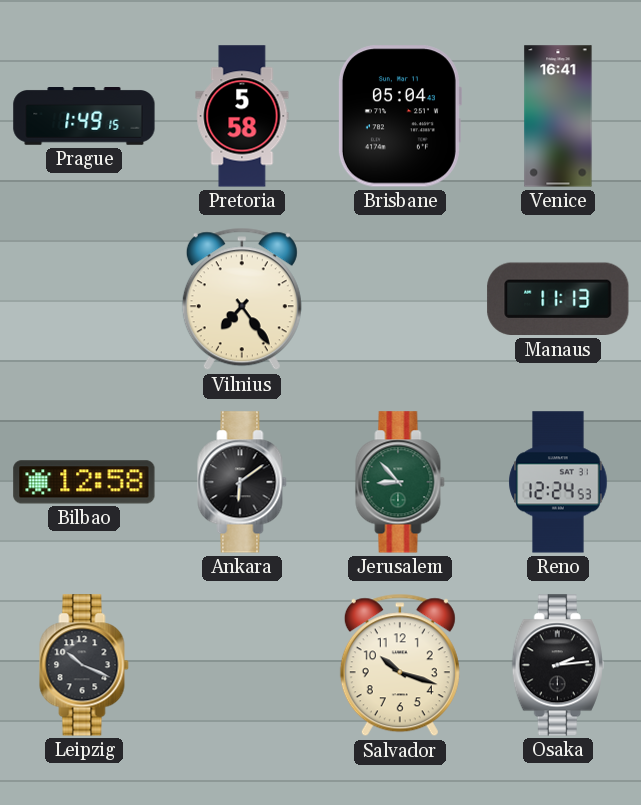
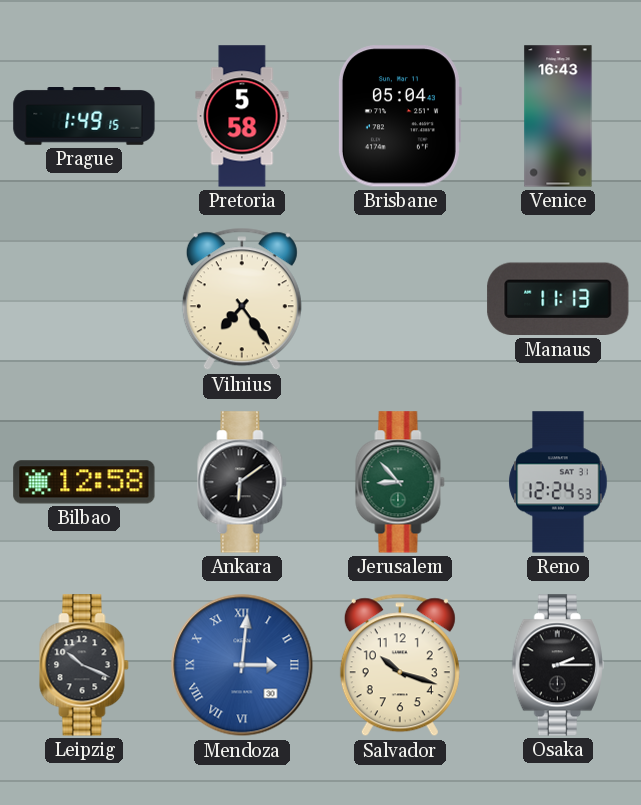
Venice: 16:41 -> 16:43 (558, 116)
Mendoza: none -> 3:01 (242, 665)
Osaka: 2:14 -> 2:15 (558, 665)
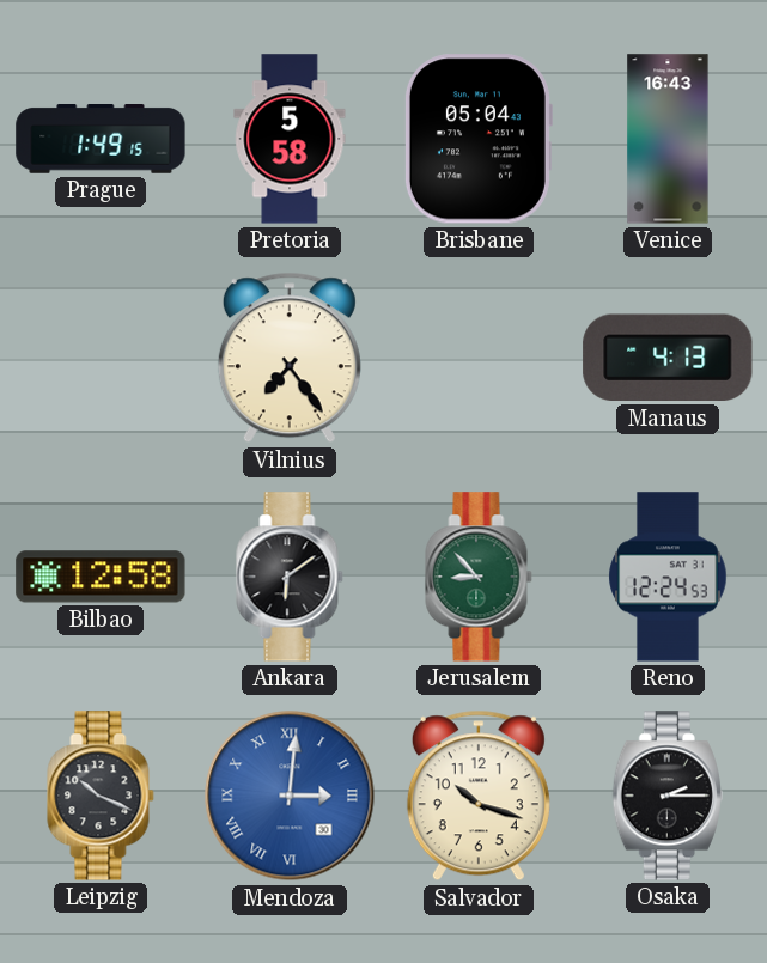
Manaus: 11:13 -> 4:13 (668, 358)
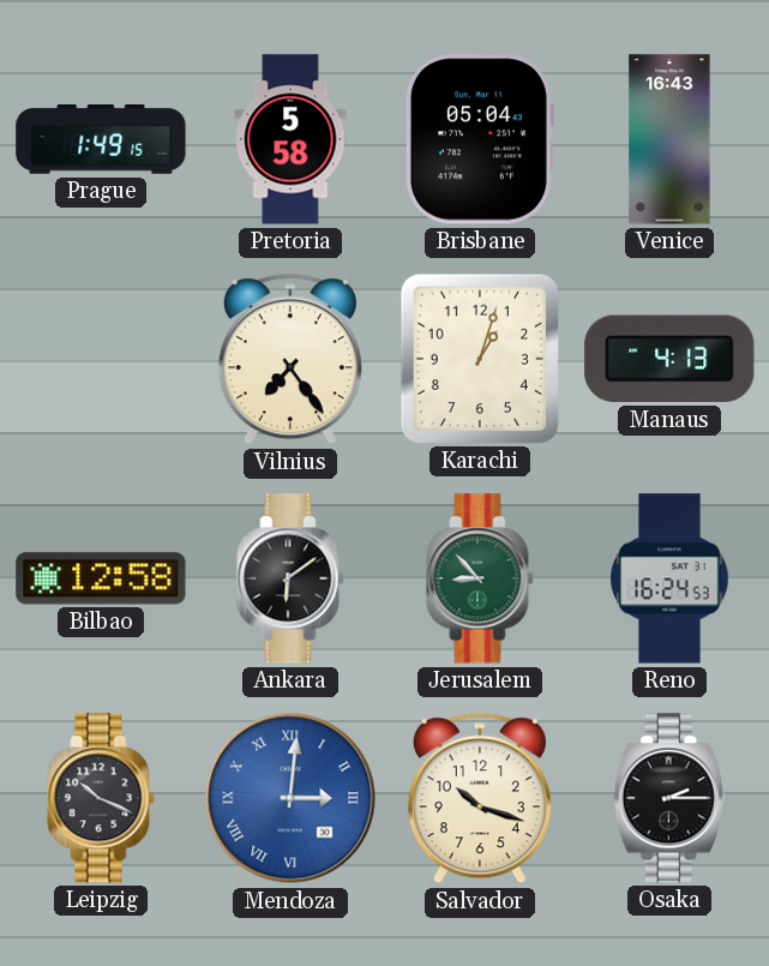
Karachi: none -> 1:03 (480, 359)
Reno: 12:24 -> 16:24 (669, 578)
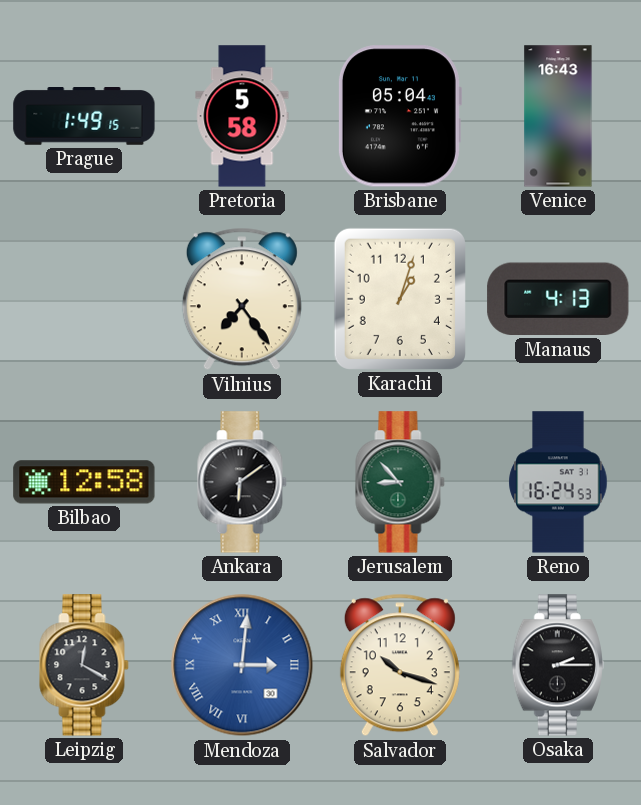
Leipzig: 10:19 -> 12:20 (84, 665)
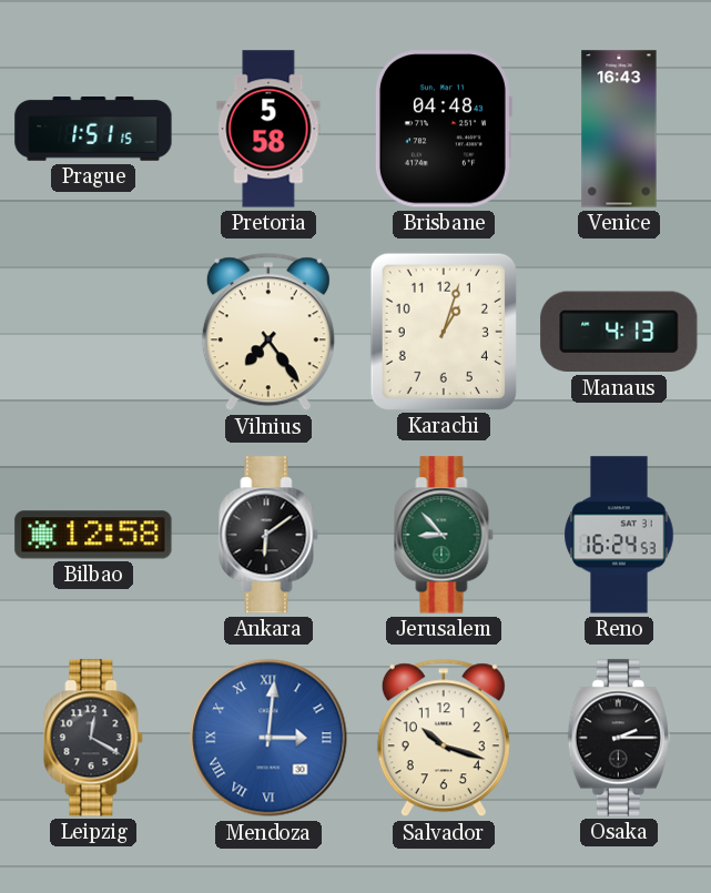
Prague: 1:49 -> 1:51 (93, 130)
Brisbane: 05:04 -> 04:48 (443, 129)
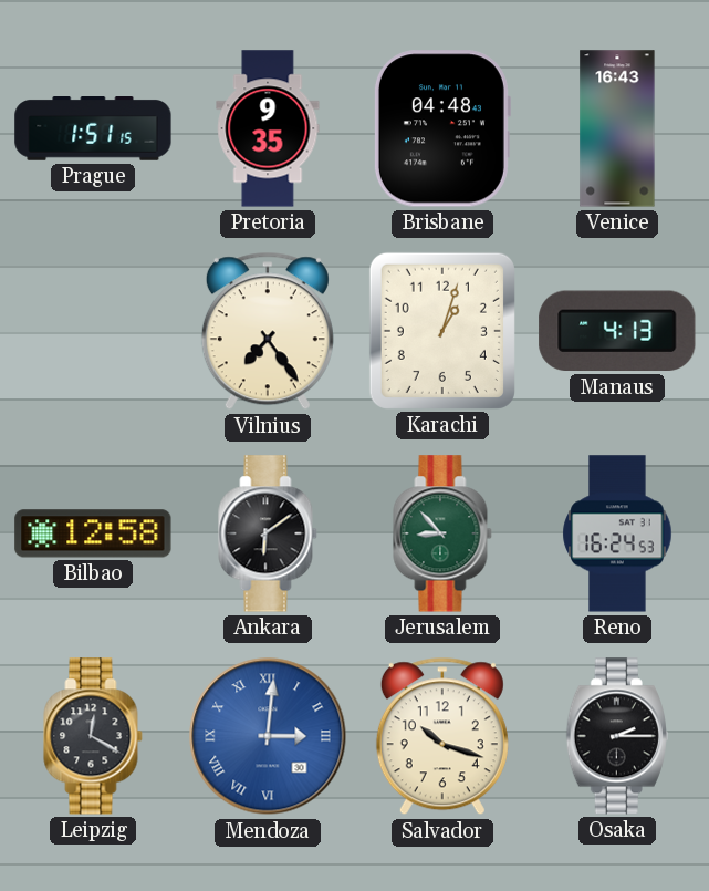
Pretoria: 5:58 -> 9:35 (268, 128)
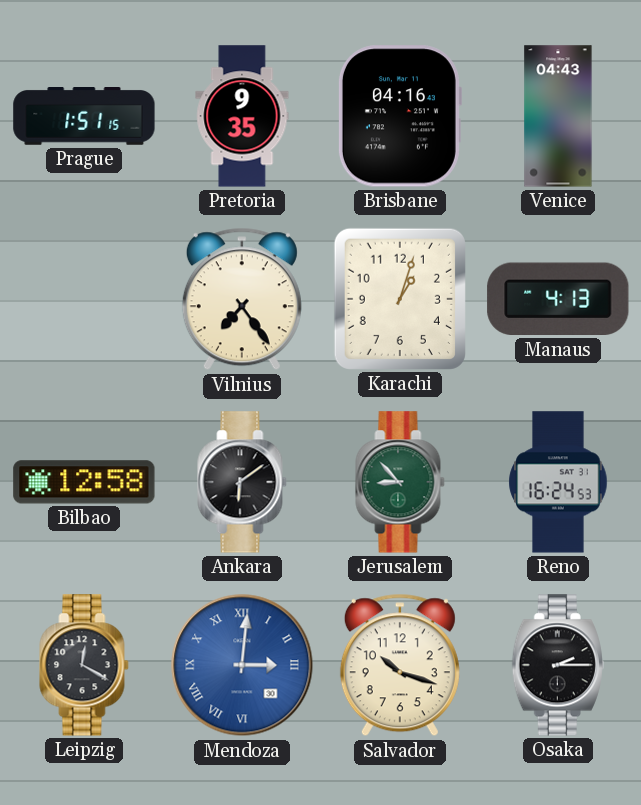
Brisbane: 04:48 -> 04:16 (399, 116)
Venice: 16:43 -> 04:43 (558, 116)
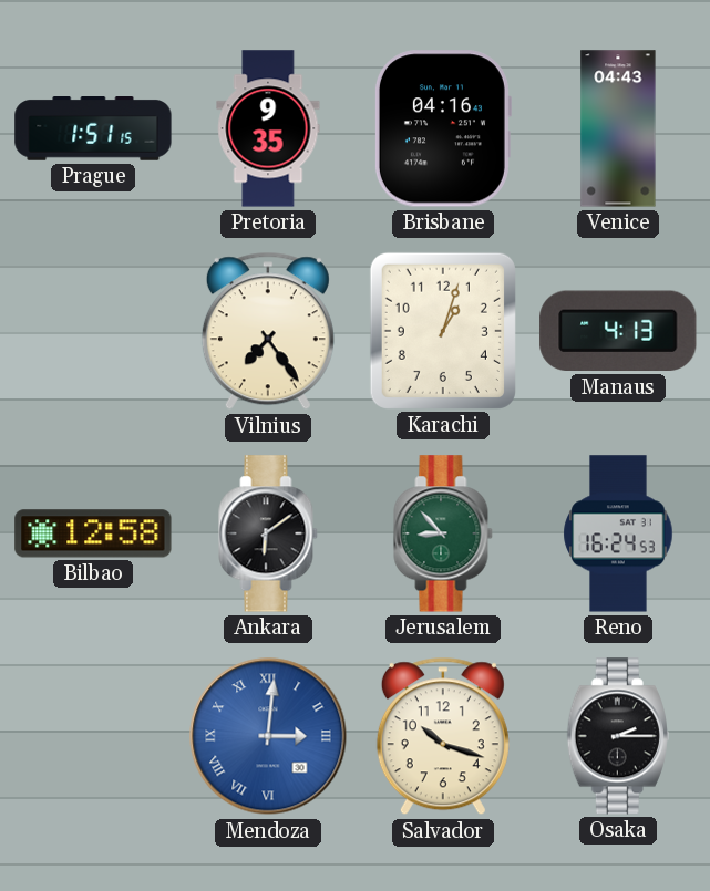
Leipzig: 12:20 -> none (84, 665)
